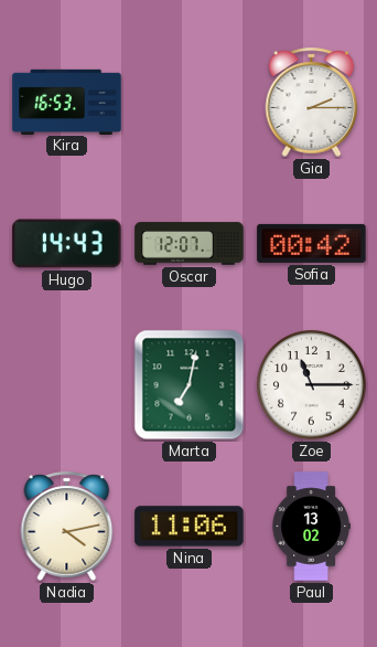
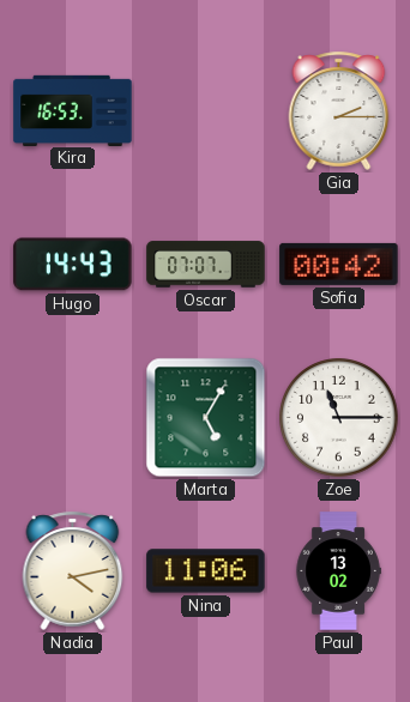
Oscar: 12:07 -> 07:07 (206, 265)
Marta: 7:02 -> 5:05 (206, 418)
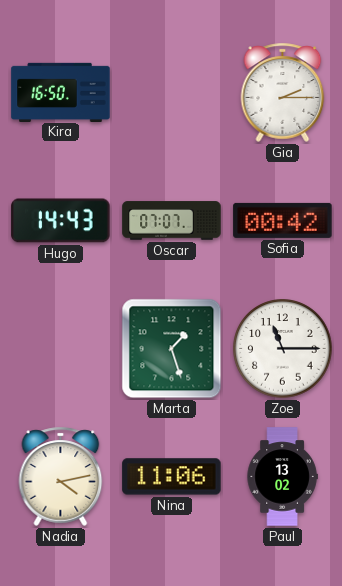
Kira: 16:53 -> 16:50 (61, 92)
Marta: 5:05 -> 1:27 (172, 349)
